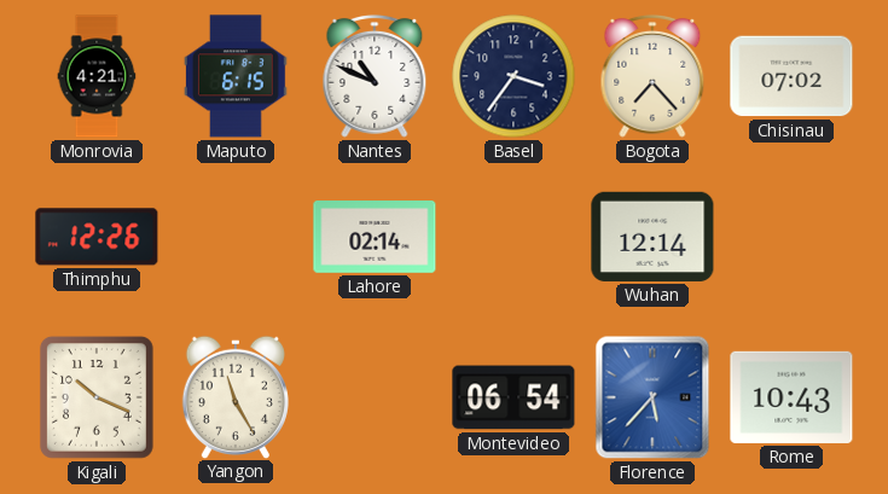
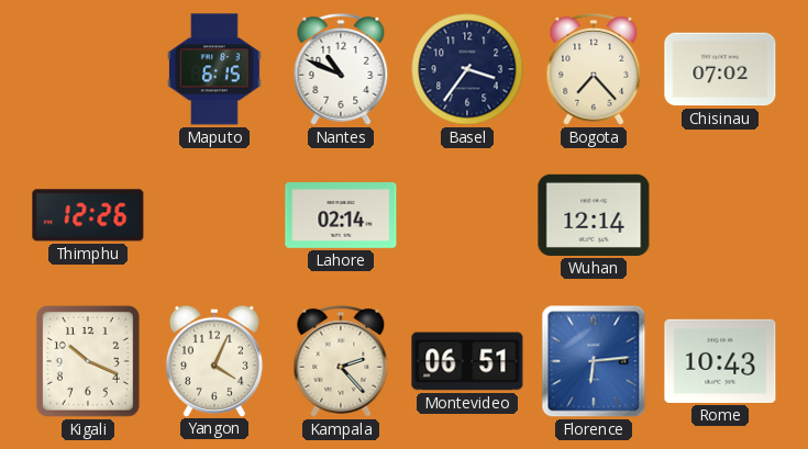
Monrovia: 4:21 -> none (97, 76)
Yangon: 11:25 -> 4:04 (214, 360)
Kampala: none -> 2:23 (341, 361)
Montevideo: 06:54 -> 06:51 (467, 361)
Florence: 5:37 -> 6:14 (594, 361)
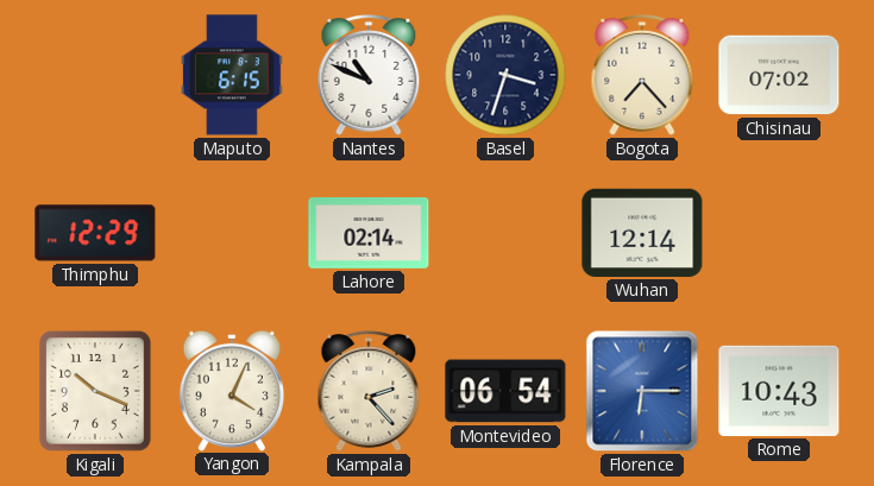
Basel: 3:36 -> 3:33 (505, 75)
Thimphu: 12:26 -> 12:29 (95, 233)
Montevideo: 06:51 -> 06:54 (505, 391)
Florence: 6:14 -> 6:15 (642, 391)
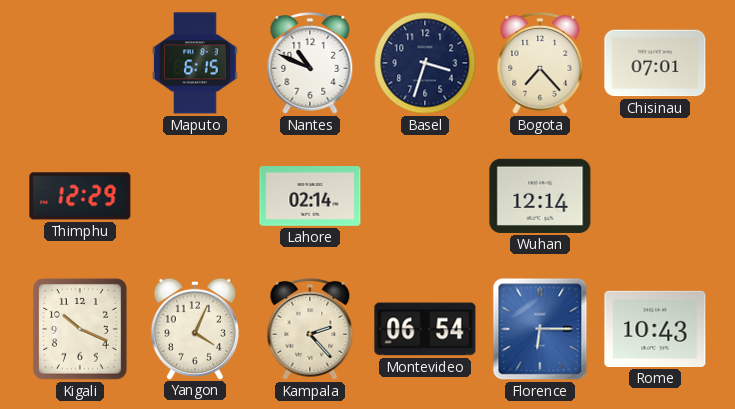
Chisinau: 07:02 -> 07:01 (655, 63)
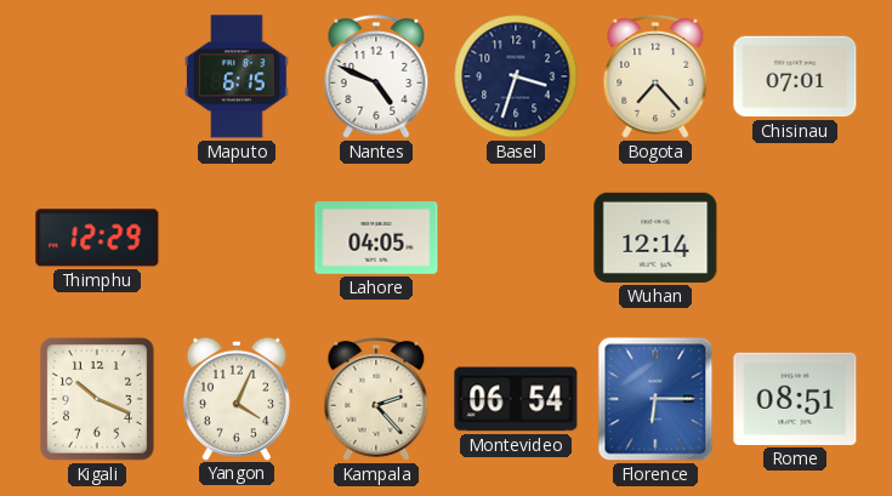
Nantes: 10:49 -> 4:49 (376, 76)
Lahore: 02:14 -> 04:05 (376, 239)
Rome: 10:43 -> 08:51 (795, 399)
